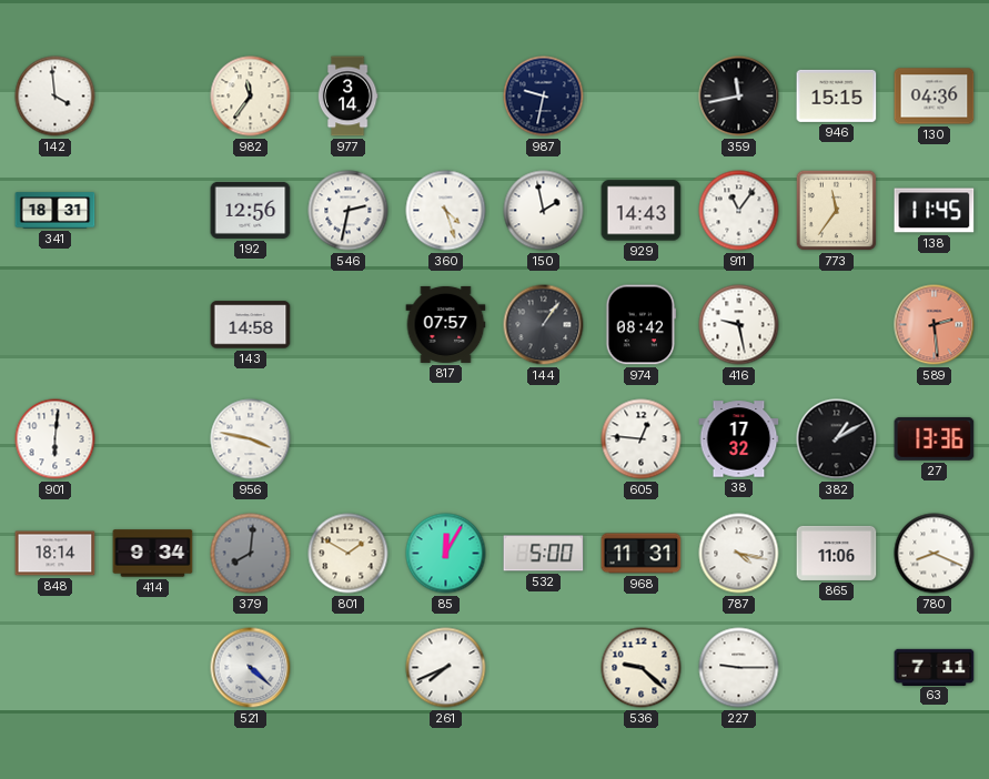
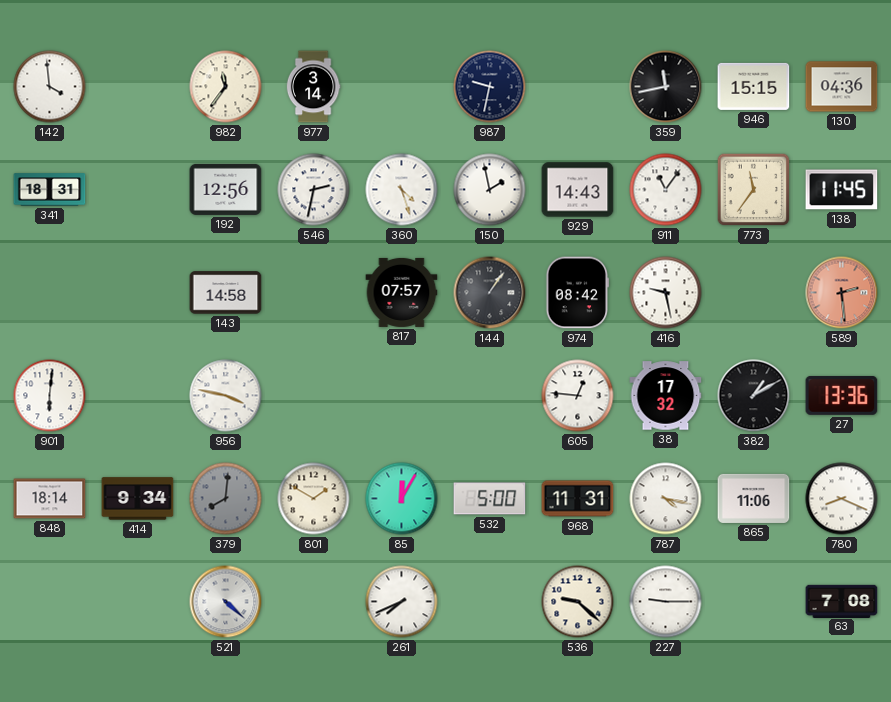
63: 7:11 -> 7:08 (842, 601)
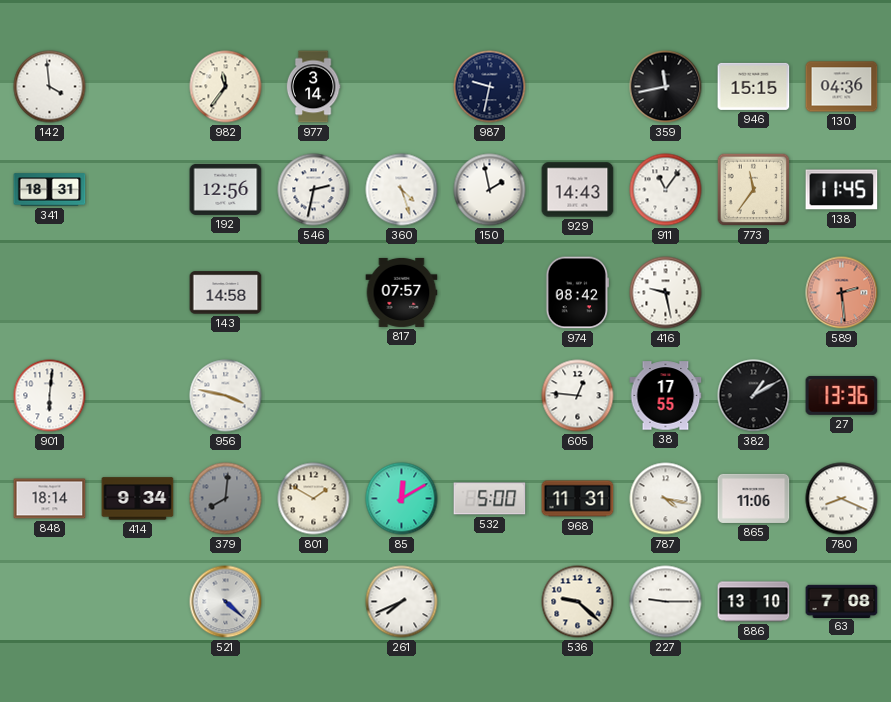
144: 1:06 -> none (490, 293)
38: 17:32 -> 17:55 (666, 396)
85: 12:05 -> 12:10 (402, 499)
886: none -> 13:10 (754, 602)
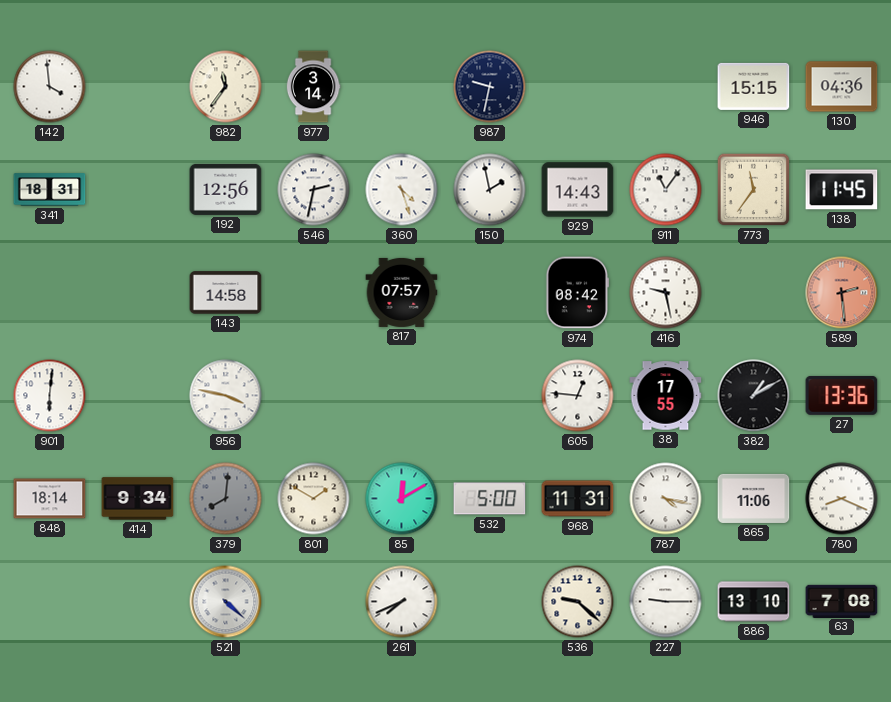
359: 11:43 -> none (666, 87)
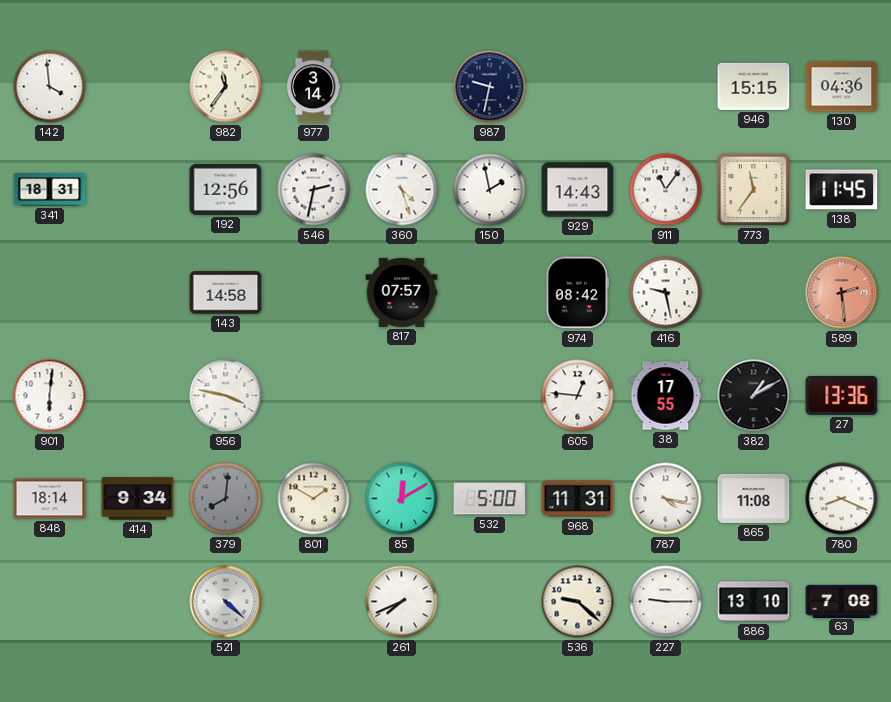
865: 11:06 -> 11:08 (754, 498)
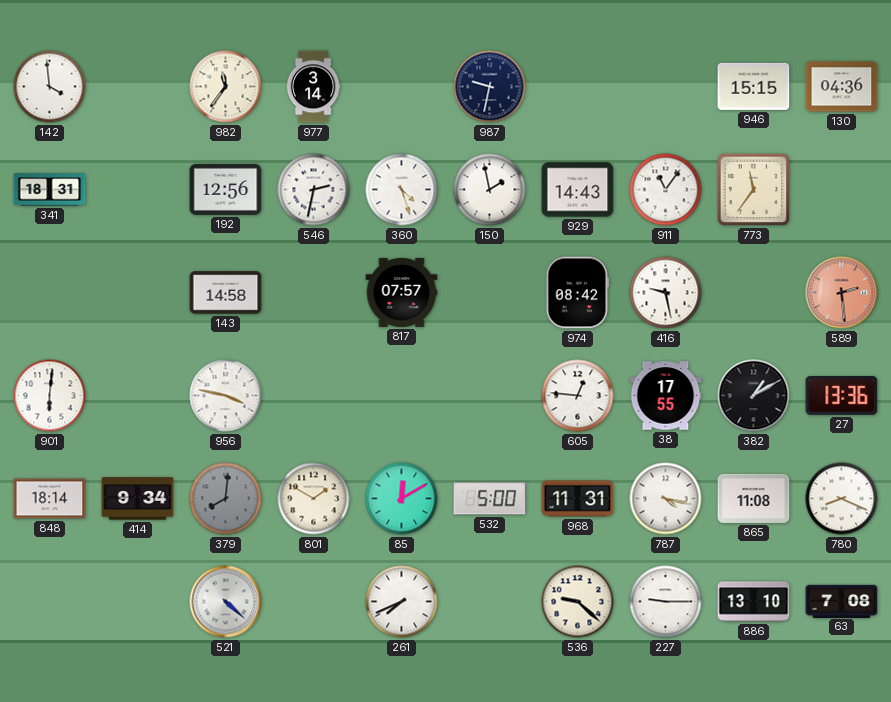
138: 11:45 -> none (842, 190)
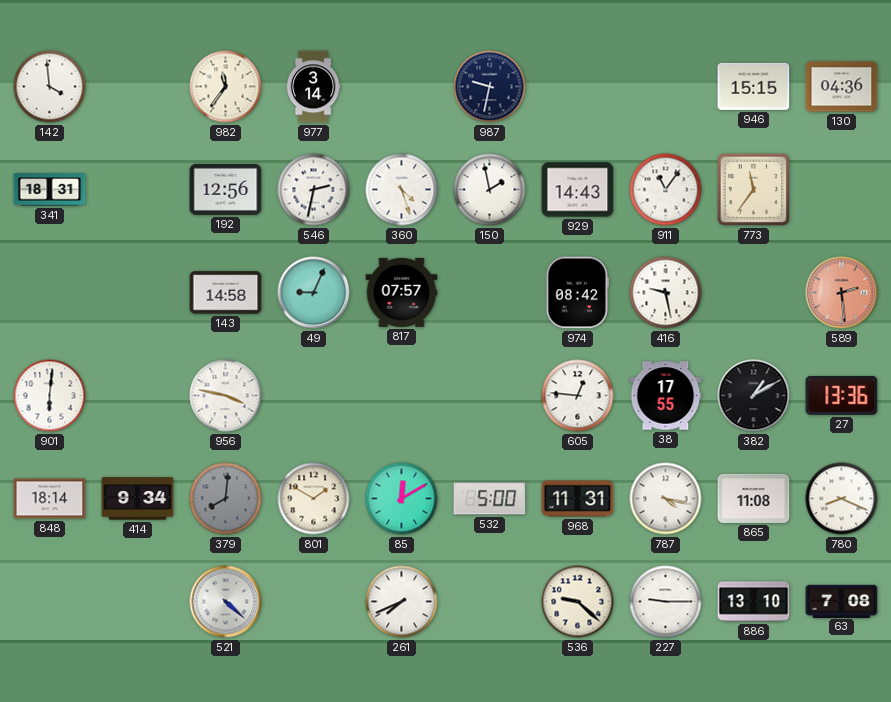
49: none -> 9:04 (314, 293)
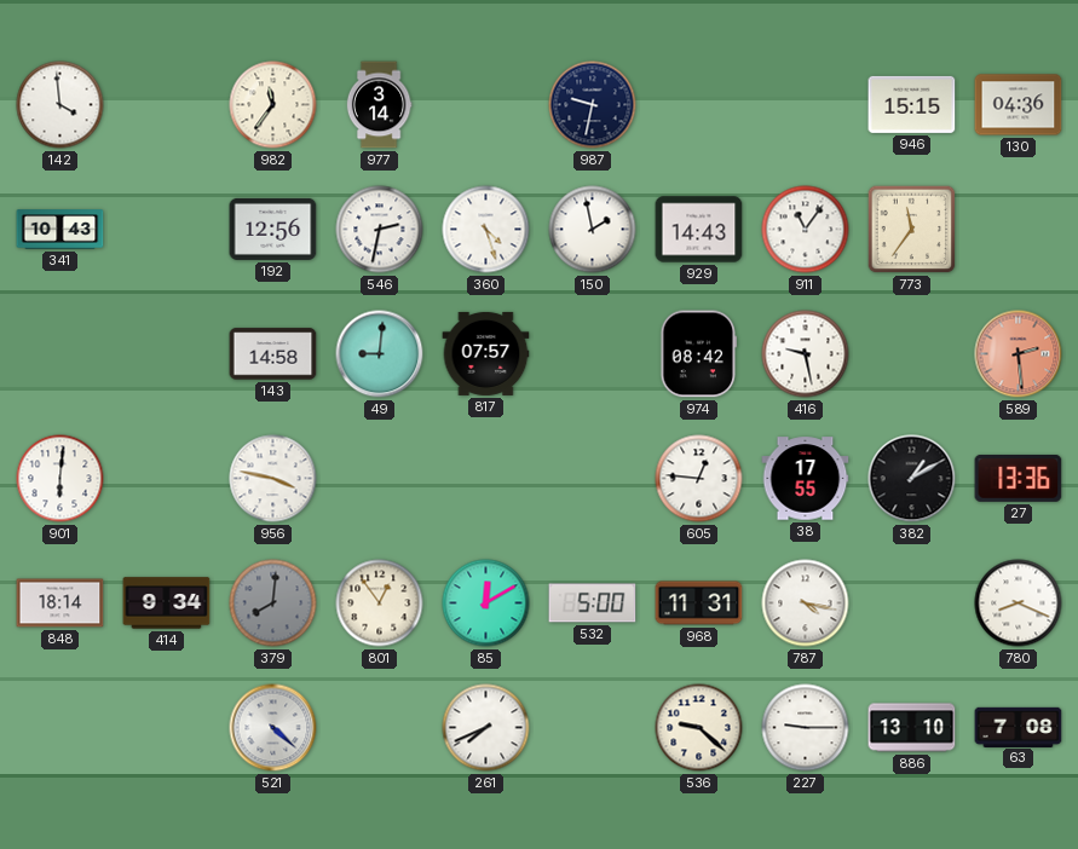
341: 18:31 -> 10:43 (60, 230)
49: 9:04 -> 9:01 (380, 354)
801: 1:50 -> 12:54 (380, 603)
865: 11:08 -> none (754, 498)
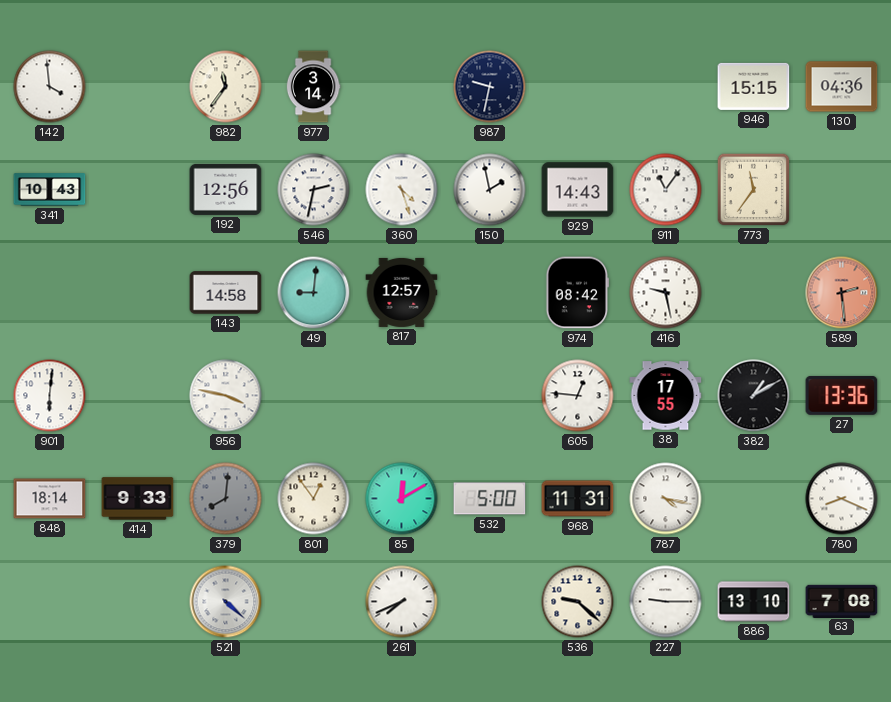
817: 07:57 -> 12:57 (402, 292)
414: 9:34 -> 9:33 (138, 499)
